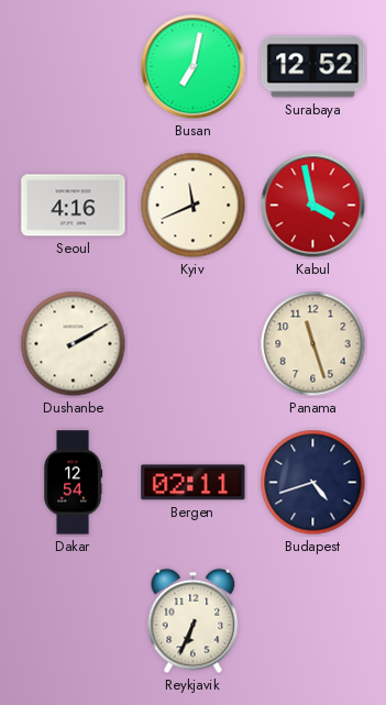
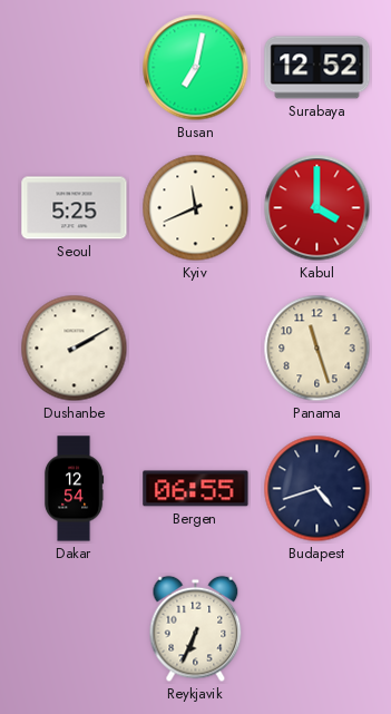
Seoul: 4:16 -> 5:25 (75, 208)
Kabul: 3:58 -> 4:00 (317, 208)
Bergen: 02:11 -> 06:55 (196, 489)
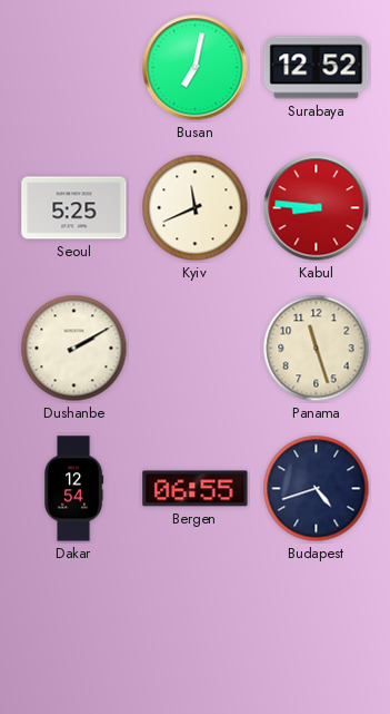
Kabul: 4:00 -> 8:46 (317, 208)
Reykjavik: 6:34 -> none (196, 629)
